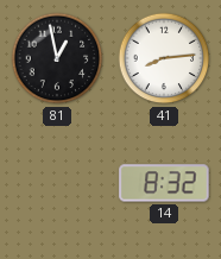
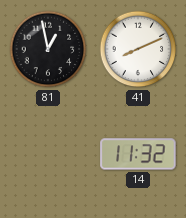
41: 8:14 -> 8:11 (138, 49)
14: 8:32 -> 11:32 (138, 154)
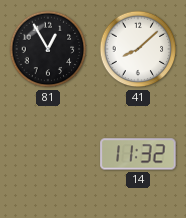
81: 12:58 -> 12:55 (48, 49)
41: 8:11 -> 8:08 (138, 49)
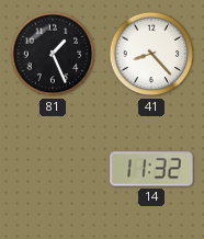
81: 12:55 -> 1:26 (53, 54)
41: 8:08 -> 8:23 (151, 54)
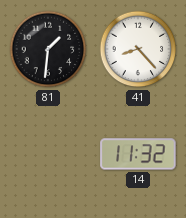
81: 1:26 -> 1:31 (48, 49)
